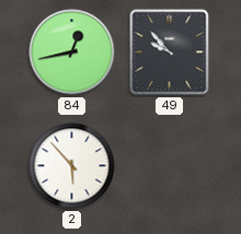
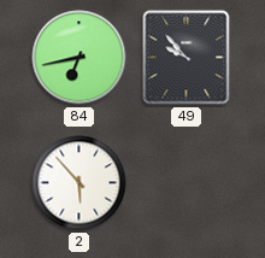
84: 12:43 -> 6:43 (79, 58)
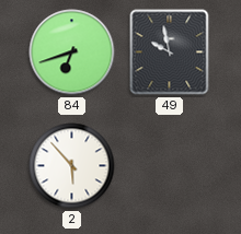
84: 6:43 -> 6:42 (72, 52)
49: 9:53 -> 9:58 (170, 52)
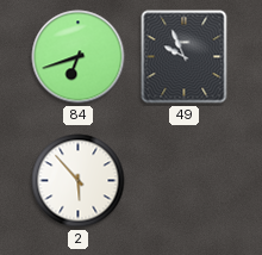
49: 9:58 -> 9:56 (185, 57)
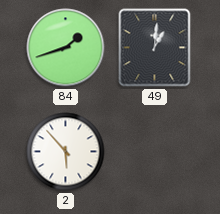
84: 6:42 -> 1:42 (66, 48)
49: 9:56 -> 1:01 (155, 48)
